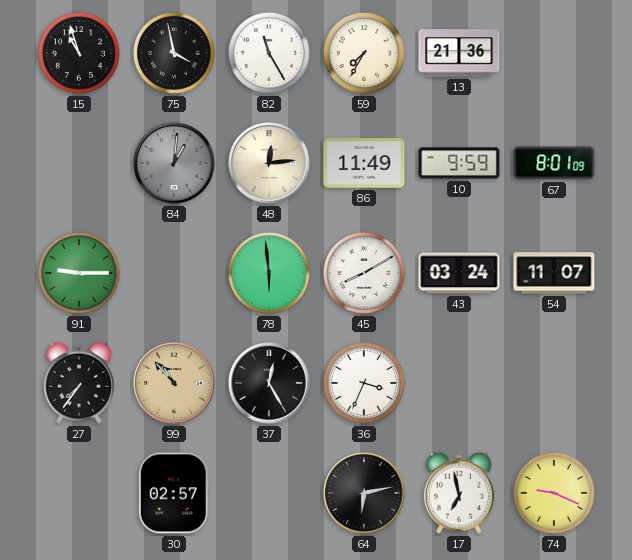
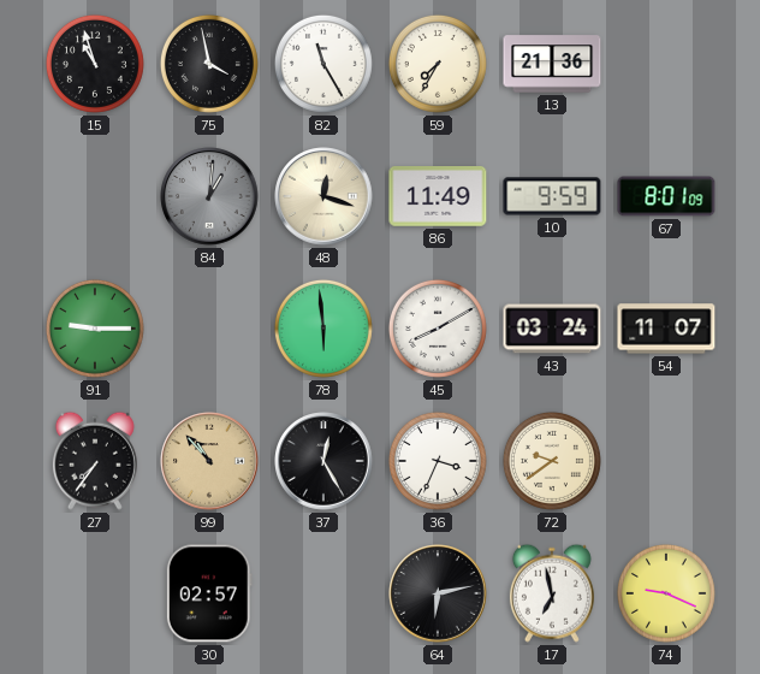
48: 12:14 -> 12:18 (323, 196)
72: none -> 9:39 (552, 461)
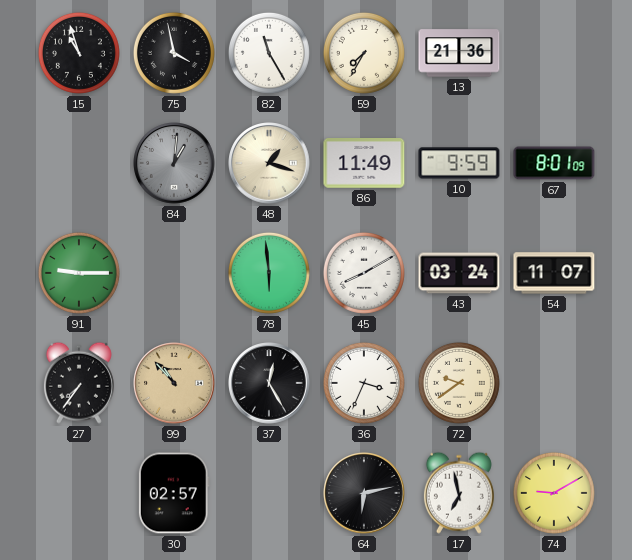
48: 12:18 -> 1:18 (269, 163)
74: 9:19 -> 9:10 (554, 493)
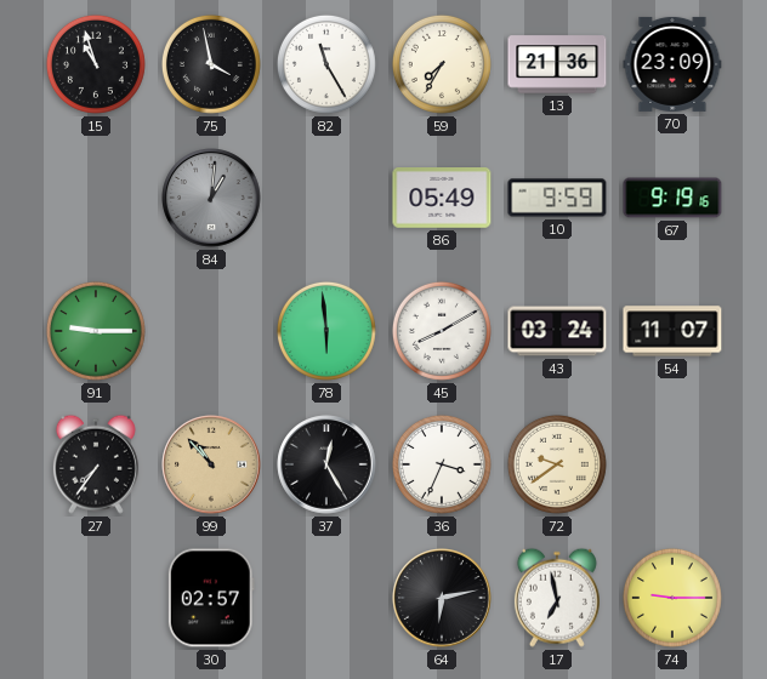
70: none -> 23:09 (672, 64)
48: 1:18 -> none (269, 163)
86: 11:49 -> 05:49 (442, 199)
67: 8:01 -> 9:19 (672, 198)
74: 9:10 -> 9:15 (672, 598)
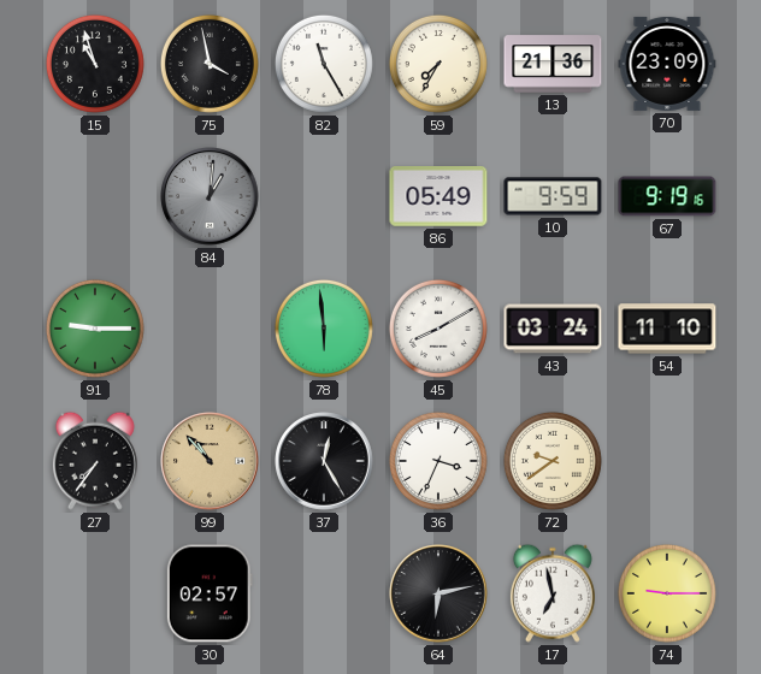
54: 11:07 -> 11:10 (667, 329)
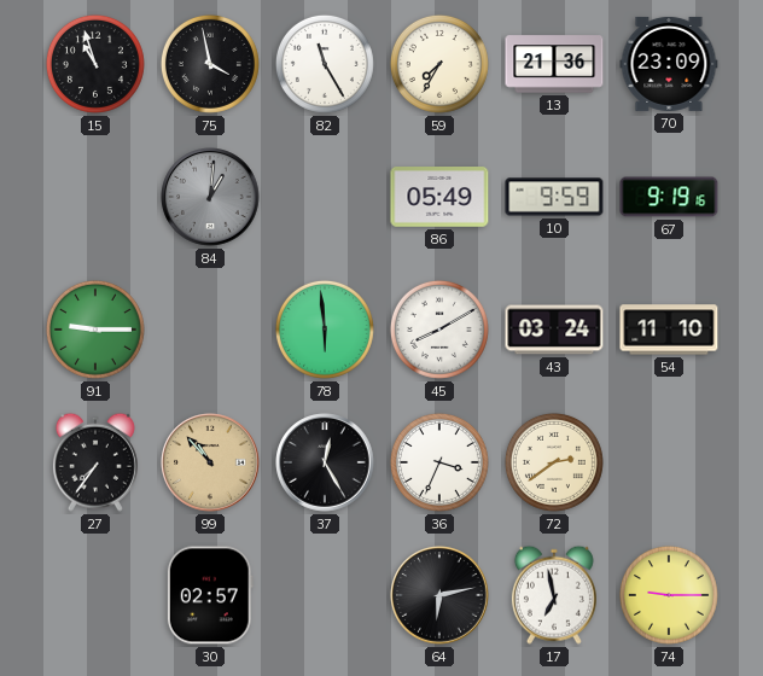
72: 9:39 -> 2:39 (554, 462)
